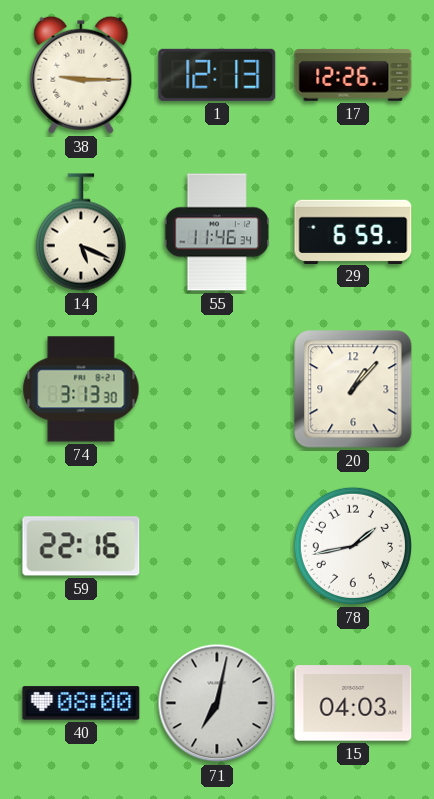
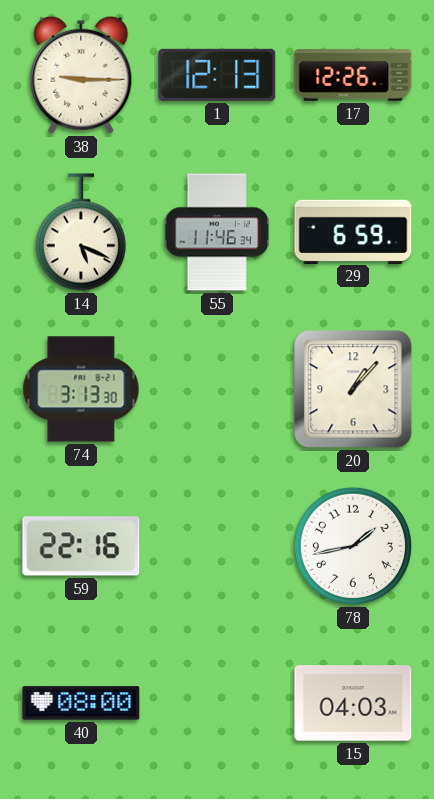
71: 7:02 -> none (217, 703)
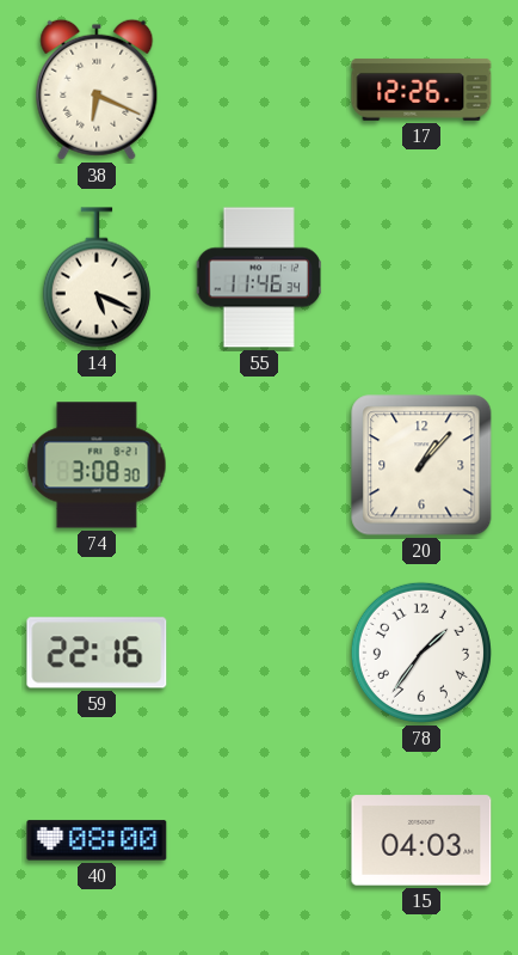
38: 9:15 -> 6:19 (97, 90)
1: 12:13 -> none (217, 75)
29: 6:59 -> none (353, 231)
74: 3:13 -> 3:08 (97, 465)
78: 1:43 -> 1:36 (421, 653)
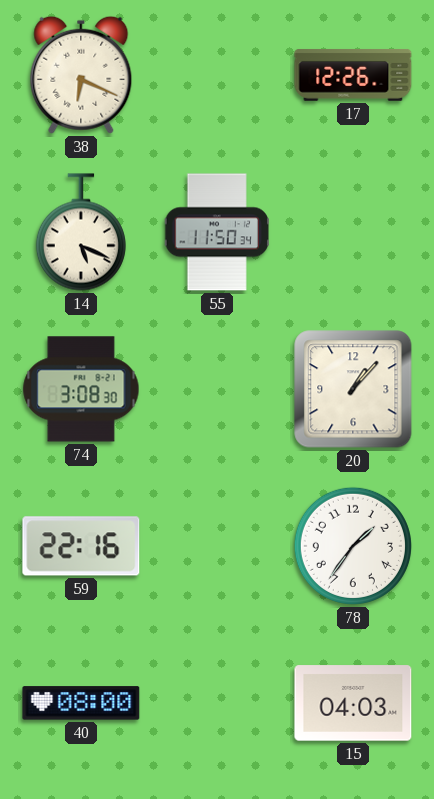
55: 11:46 -> 11:50 (217, 232)
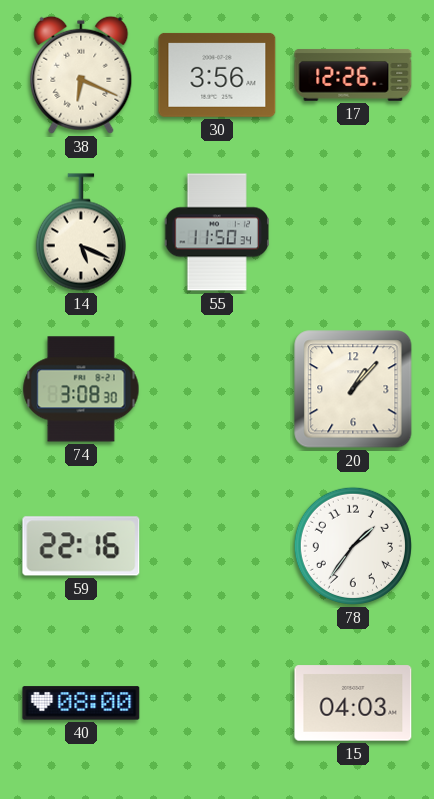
30: none -> 3:56 (217, 75)
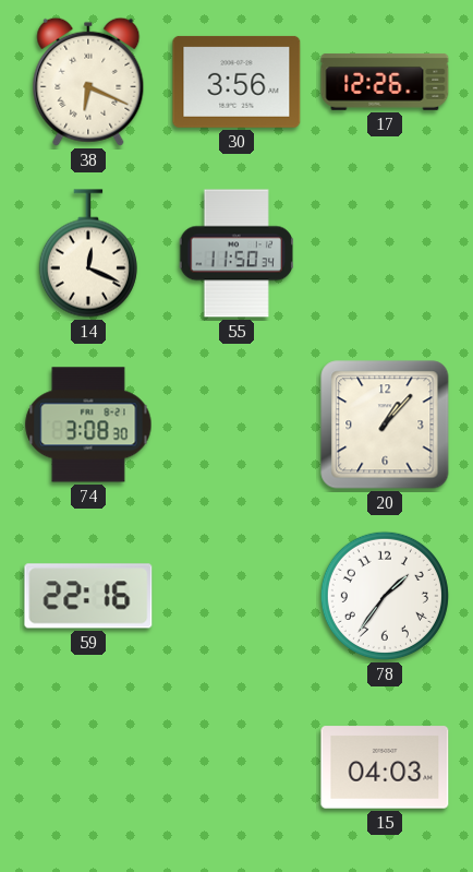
14: 5:19 -> 12:19 (88, 253)
40: 08:00 -> none (81, 703)
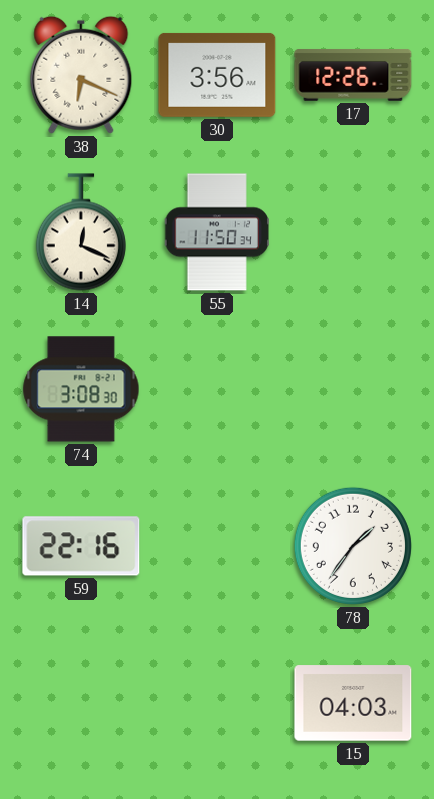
20: 1:07 -> none (385, 425)
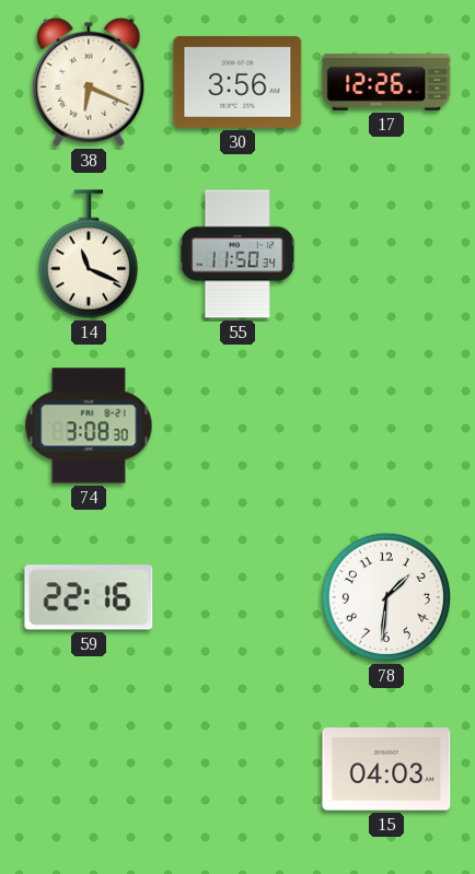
14: 12:19 -> 11:19 (89, 254)
78: 1:36 -> 1:31 (386, 597)
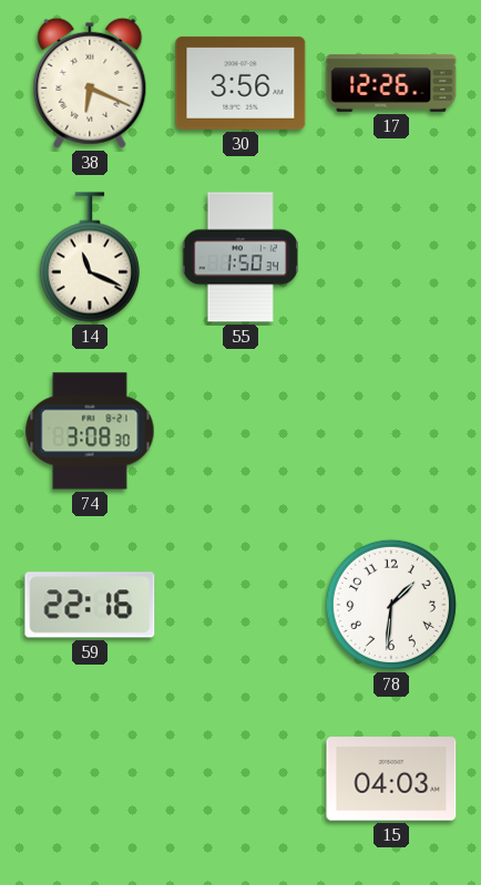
55: 11:50 -> 1:50 (240, 257)
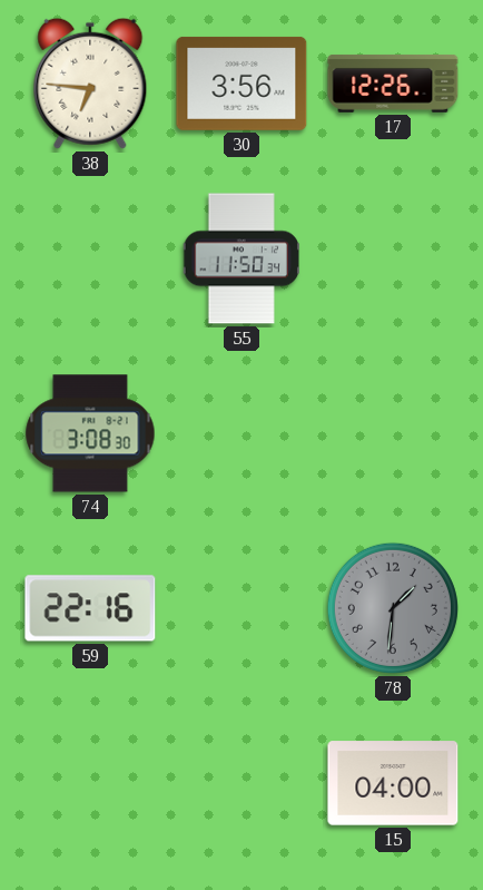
38: 6:19 -> 6:46 (90, 84)
14: 11:19 -> none (90, 257)
55: 1:50 -> 11:50 (241, 258)
78 dial: white -> grey (393, 608)
15: 04:03 -> 04:00 (393, 783)
